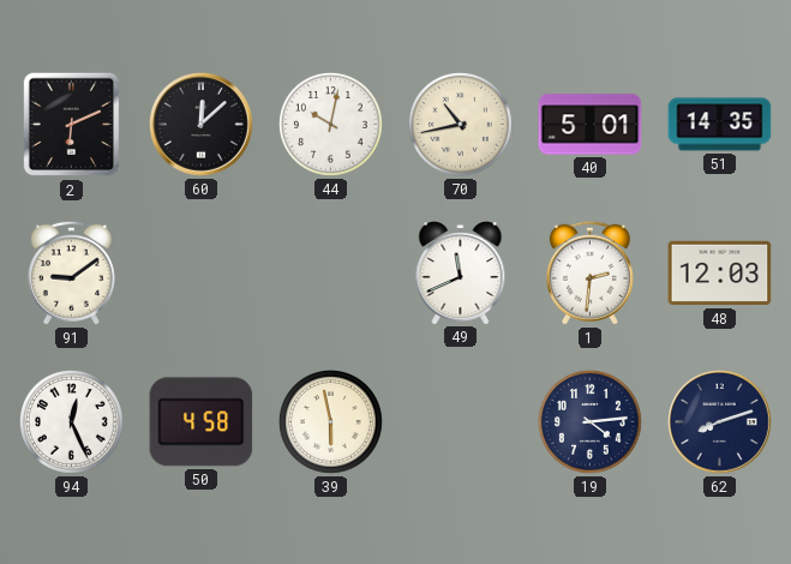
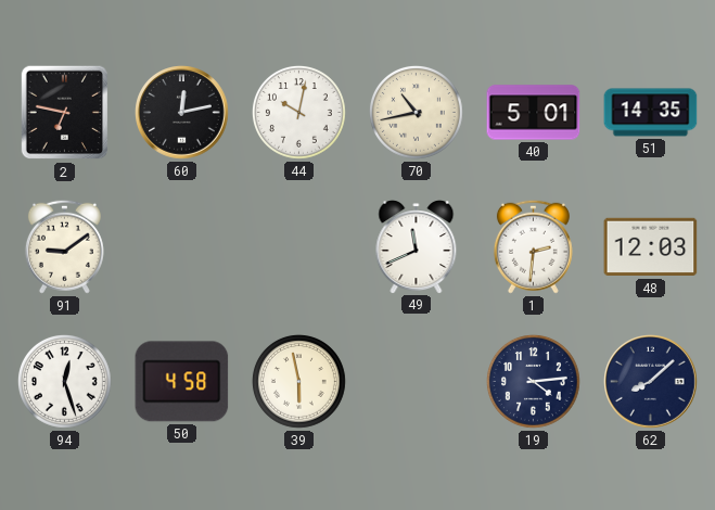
2: 6:11 -> 6:47 (65, 113)
60: 12:08 -> 12:13 (182, 113)
94: 12:26 -> 12:27 (64, 381)
62: 8:12 -> 8:08 (651, 382)
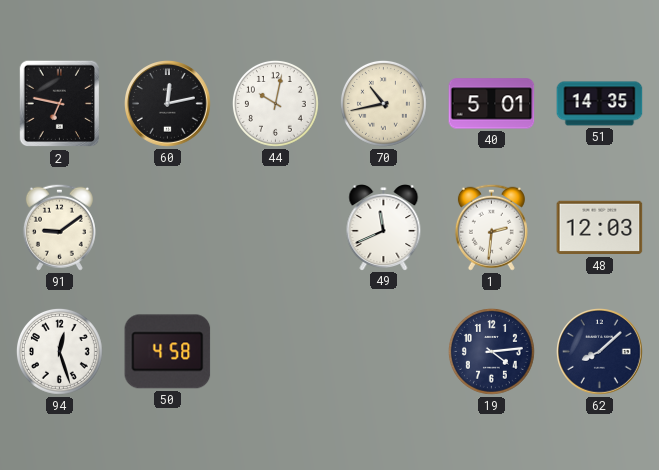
39: 5:58 -> none (298, 381)
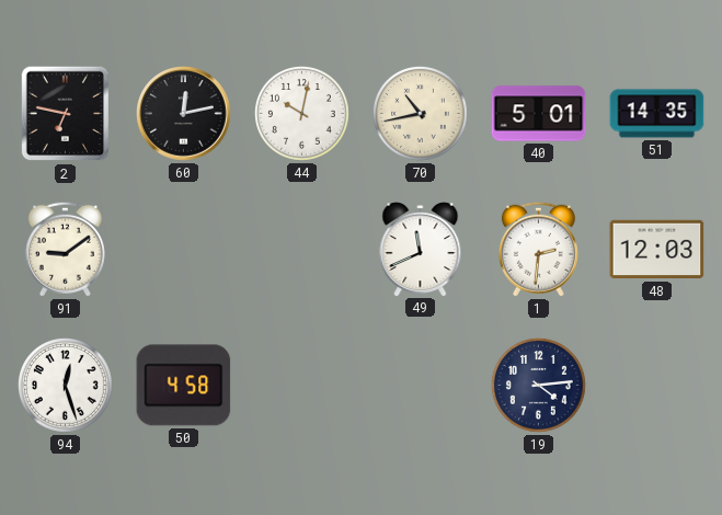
62: 8:08 -> none (600, 352)
